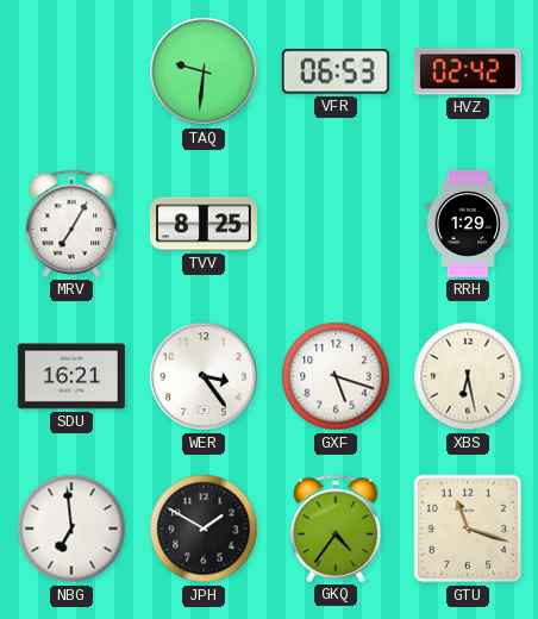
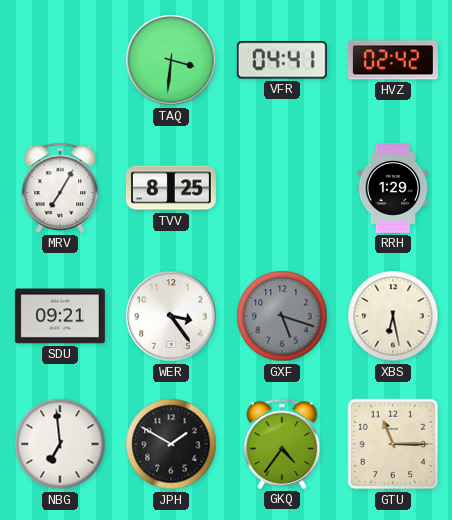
TAQ: 9:31 -> 3:31 (171, 60)
VFR: 06:53 -> 04:41 (282, 60)
SDU: 16:21 -> 09:21 (60, 316)
GXF dial: white -> grey (282, 316)
GTU: 11:18 -> 11:15 (393, 444)
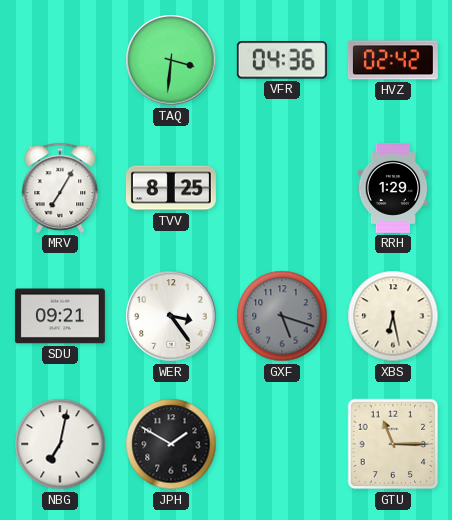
VFR: 04:41 -> 04:36 (282, 60)
NBG: 6:59 -> 7:02 (60, 444)
GKQ: 4:36 -> none (282, 444)
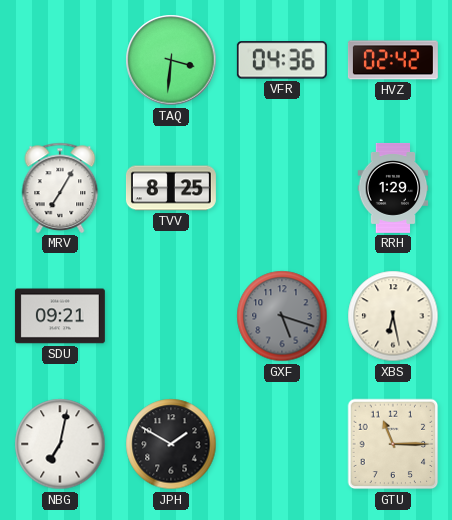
WER: 3:24 -> none (171, 316)
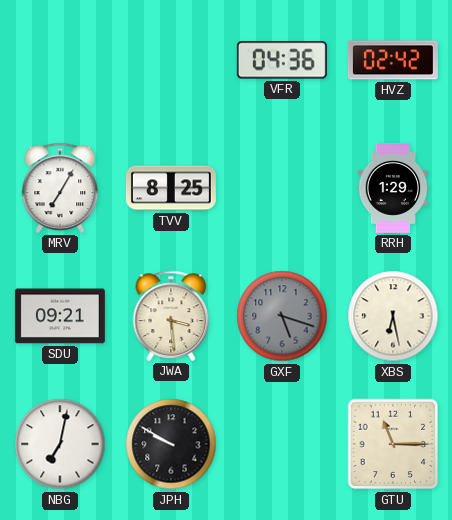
TAQ: 3:31 -> none (171, 60)
JWA: none -> 3:29 (171, 316)
JPH: 1:50 -> 9:50 (171, 444)
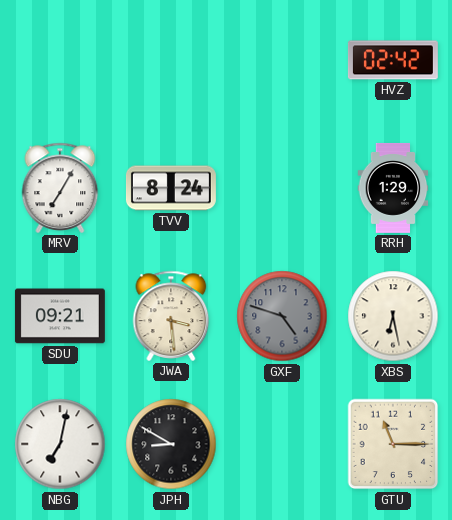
VFR: 04:36 -> none (282, 60)
TVV: 8:25 -> 8:24 (171, 188)
GXF: 5:18 -> 4:48 (282, 316)
JPH: 9:50 -> 8:50 (171, 444)
